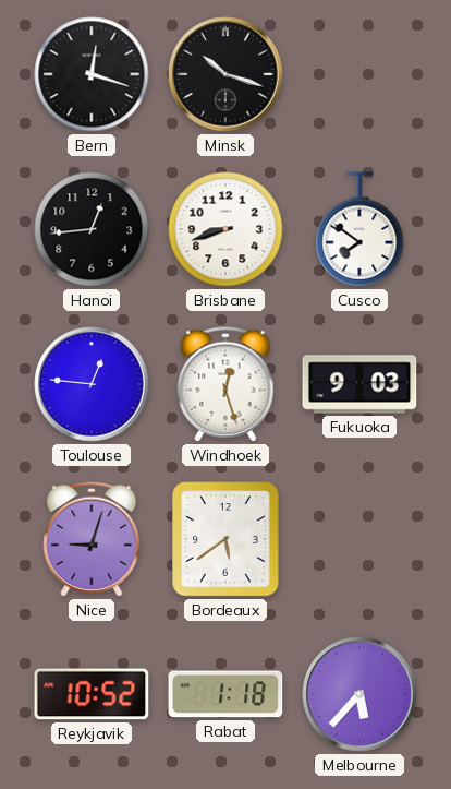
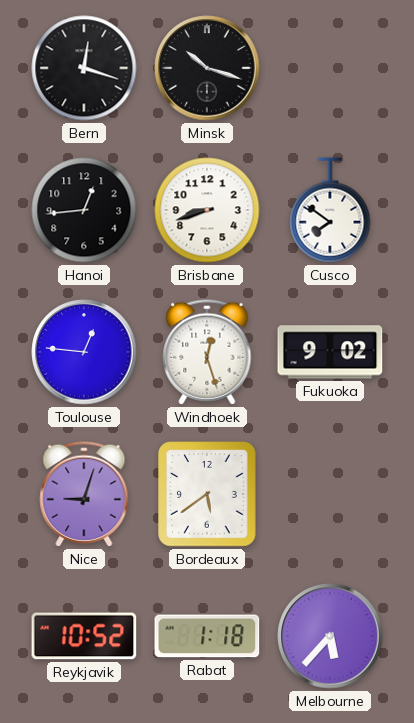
Fukuoka: 9:03 -> 9:02 (330, 352)
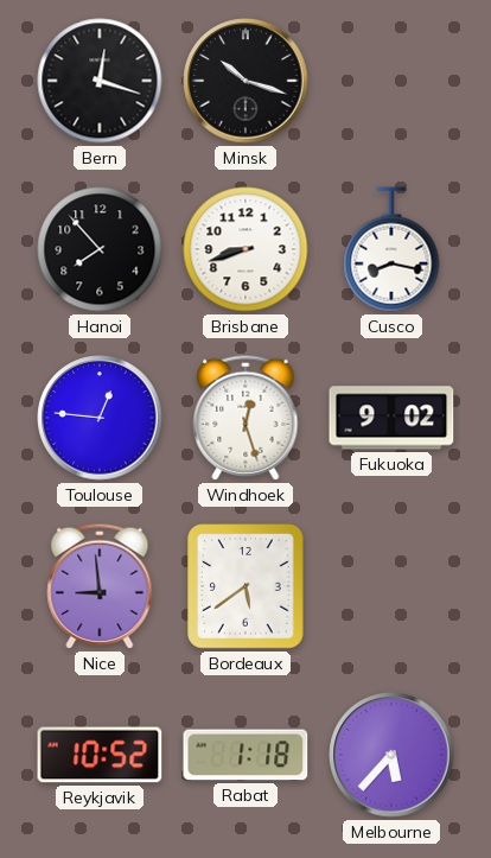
Hanoi: 12:44 -> 7:53 (100, 249)
Cusco: 7:51 -> 8:17 (391, 249)
Nice: 9:03 -> 8:59 (100, 586)
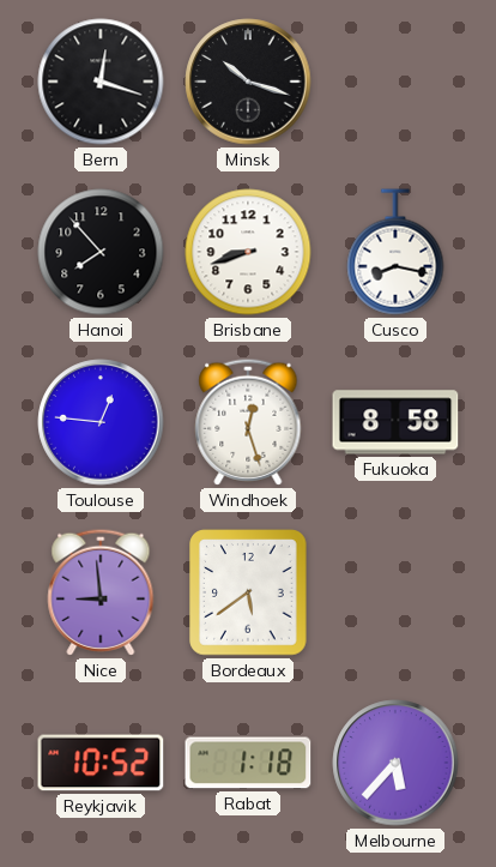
Fukuoka: 9:02 -> 8:58 (395, 422)
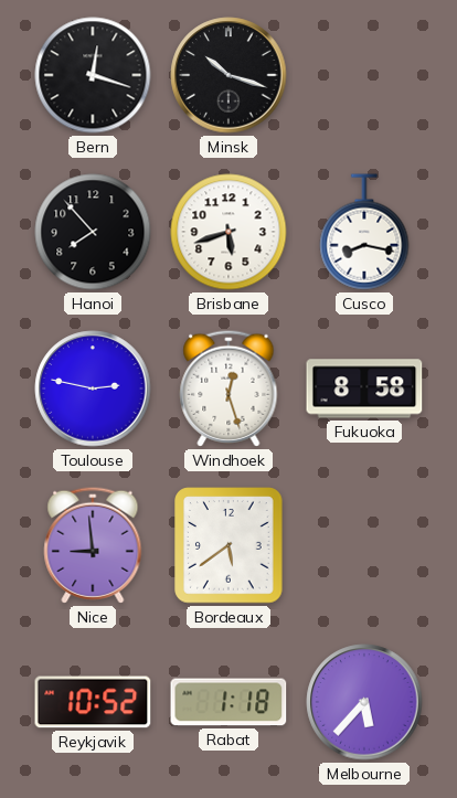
Brisbane: 8:42 -> 5:42 (228, 232)
Toulouse: 12:46 -> 2:47 (93, 389)
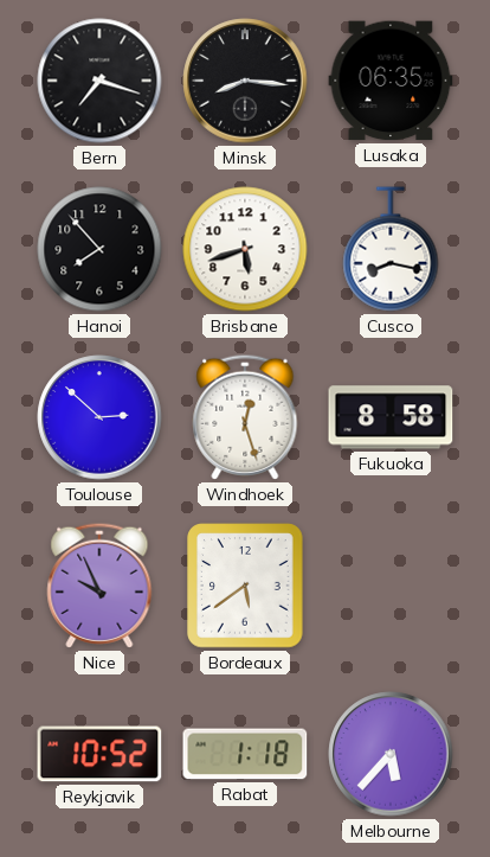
Bern: 12:18 -> 7:18 (99, 81)
Minsk: 10:18 -> 8:16 (245, 81)
Lusaka: none -> 06:35 (391, 81)
Toulouse: 2:47 -> 2:52 (99, 417)
Nice: 8:59 -> 9:56 (99, 586)
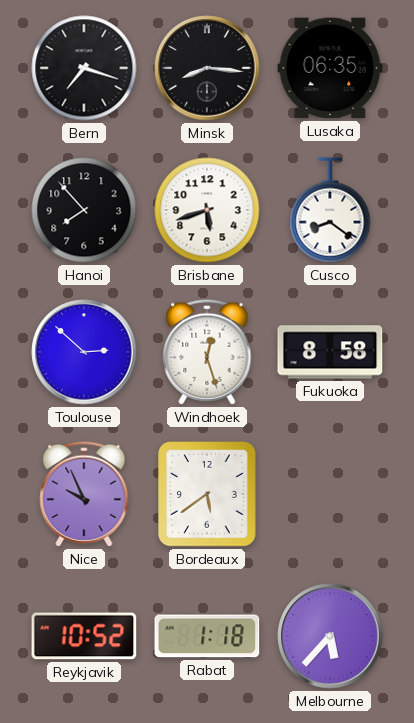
Cusco: 8:17 -> 8:21 (330, 210)
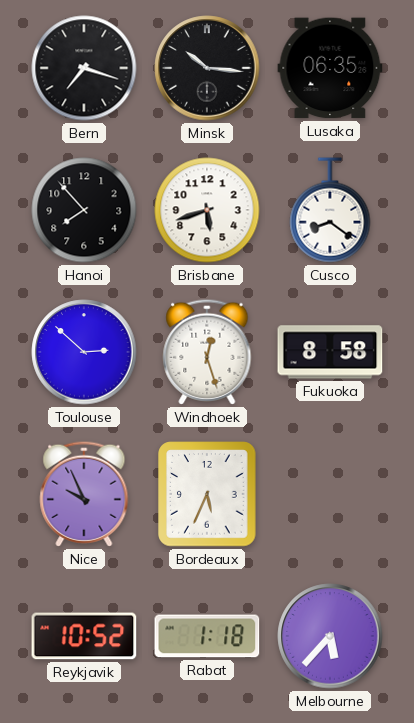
Minsk: 8:16 -> 10:16 (207, 68)
Bordeaux: 5:39 -> 5:34 (207, 494)
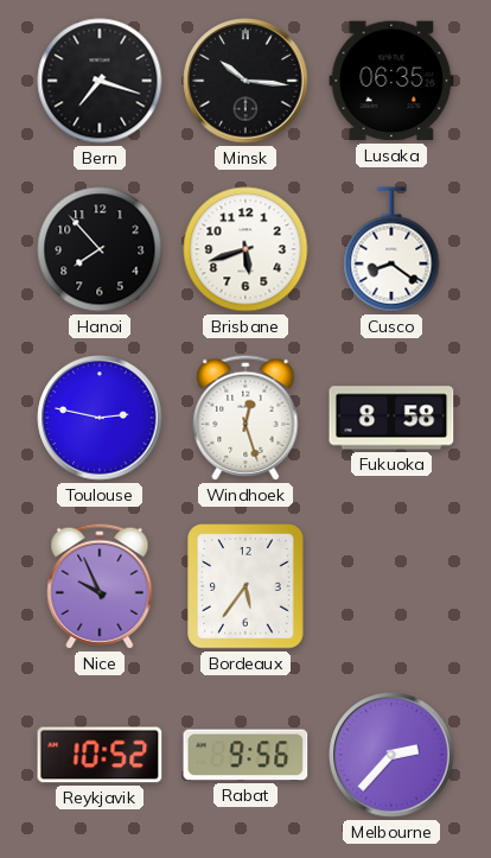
Toulouse: 2:52 -> 2:47 (100, 418)
Bordeaux: 5:34 -> 5:36 (245, 586)
Rabat: 1:18 -> 9:56 (245, 755)
Melbourne: 5:37 -> 2:37 (391, 755)
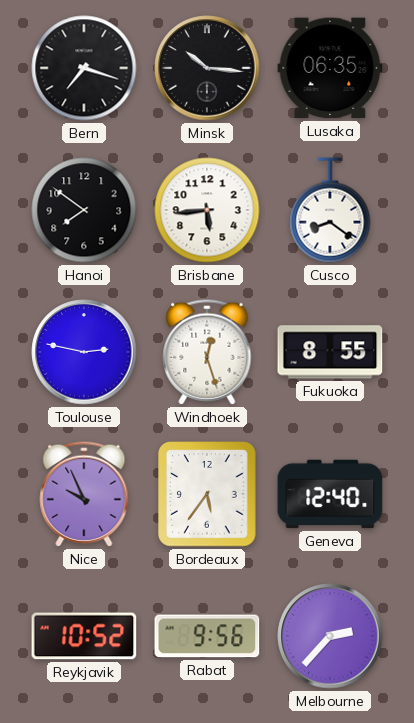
Hanoi: 7:53 -> 7:51 (84, 210)
Brisbane: 5:42 -> 5:44 (207, 210)
Fukuoka: 8:58 -> 8:55 (330, 352)
Geneva: none -> 12:40 (330, 494)
